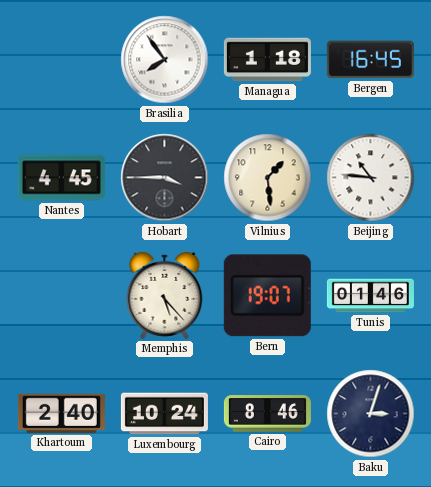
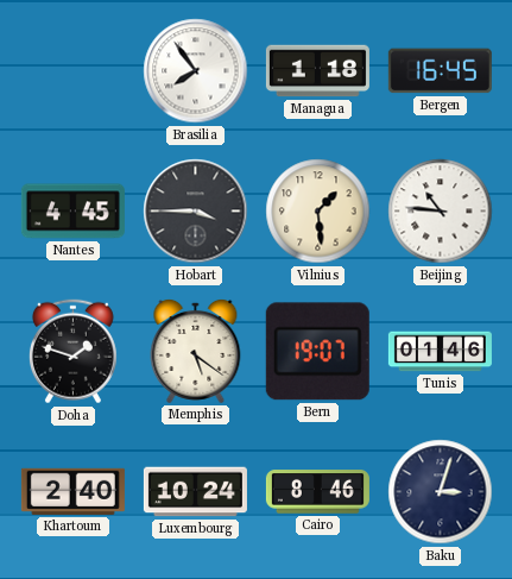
Doha: none -> 1:48 (72, 352)
Memphis: 5:23 -> 5:21 (196, 351)
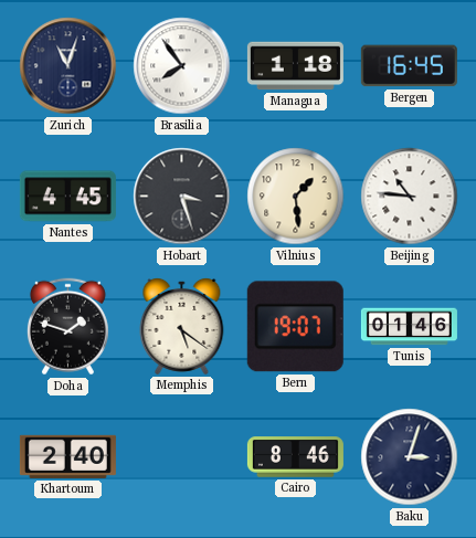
Zurich: none -> 11:03 (68, 66)
Hobart: 3:45 -> 3:27 (182, 197)
Luxembourg: 10:24 -> none (195, 492)
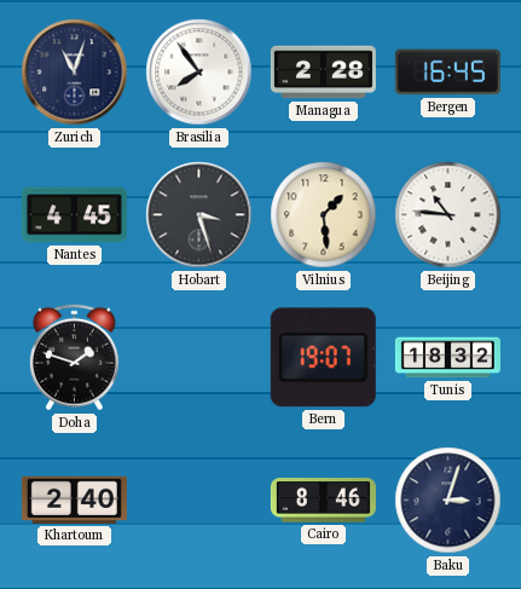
Managua: 1:18 -> 2:28 (323, 73)
Memphis: 5:21 -> none (182, 326)
Tunis: 01:46 -> 18:32 (447, 358)
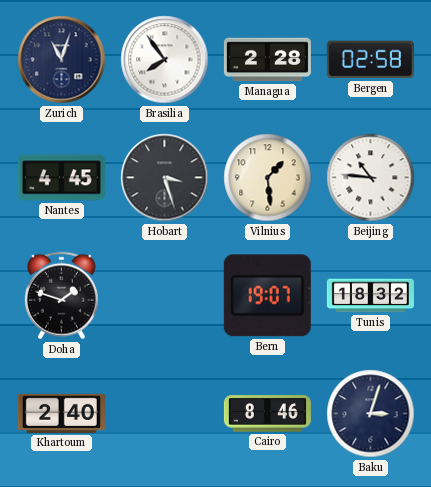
Bergen: 16:45 -> 02:58 (370, 60)
